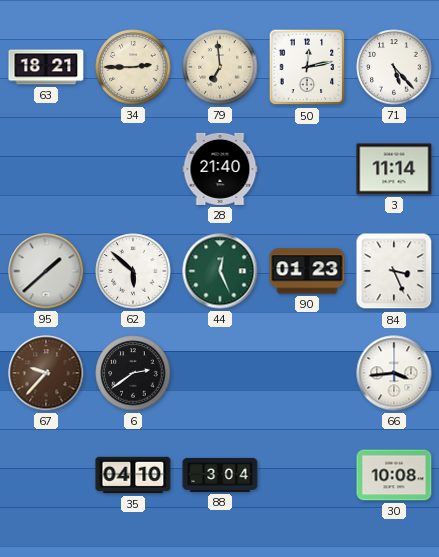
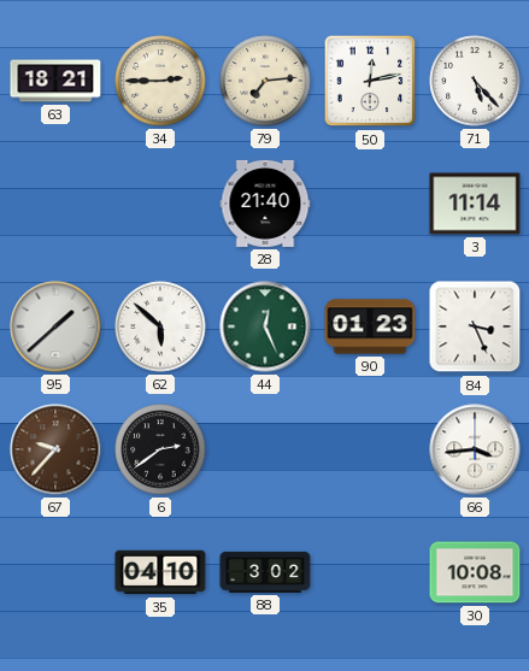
79: 6:59 -> 7:14 (265, 81)
88: 3:04 -> 3:02 (265, 572)
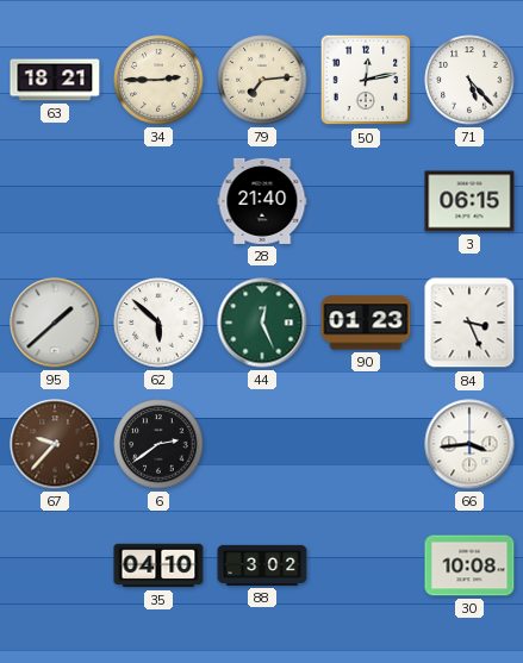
3: 11:14 -> 06:15 (469, 201)
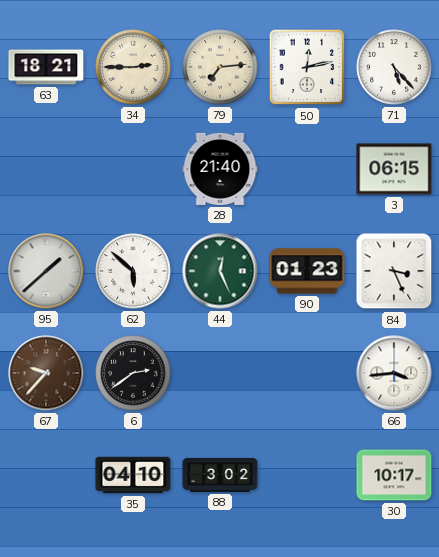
30: 10:08 -> 10:17 (394, 475)
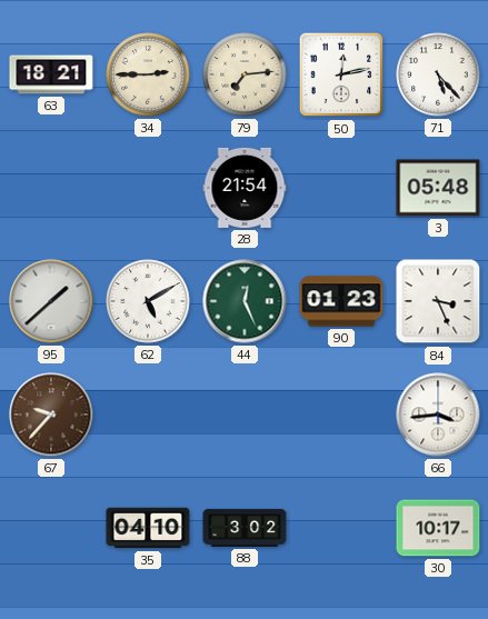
28: 21:40 -> 21:54 (245, 188)
3: 06:15 -> 05:48 (438, 188)
62: 5:52 -> 5:10 (148, 301)
6: 2:39 -> none (133, 373)
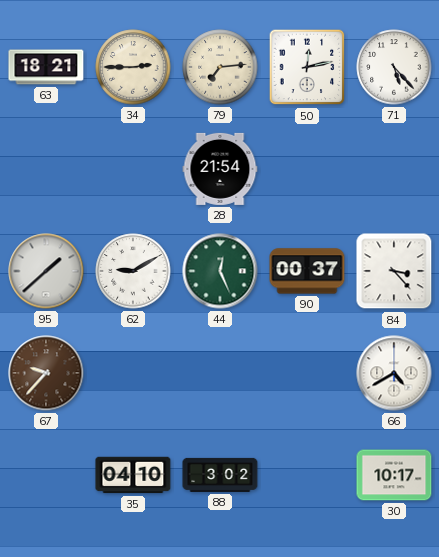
3: 05:48 -> none (438, 188)
62: 5:10 -> 9:10 (133, 271)
90: 01:23 -> 00:37 (307, 271)
84: 3:26 -> 3:23 (394, 271)
66: 3:44 -> 4:40 (394, 373)
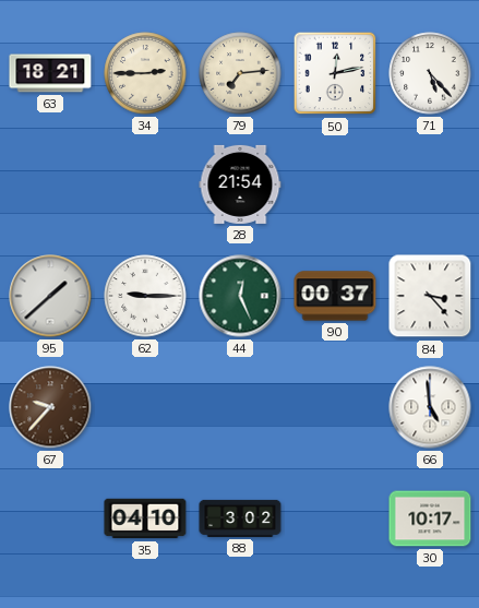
62: 9:10 -> 9:15 (145, 296)
66: 4:40 -> 4:59 (430, 407)
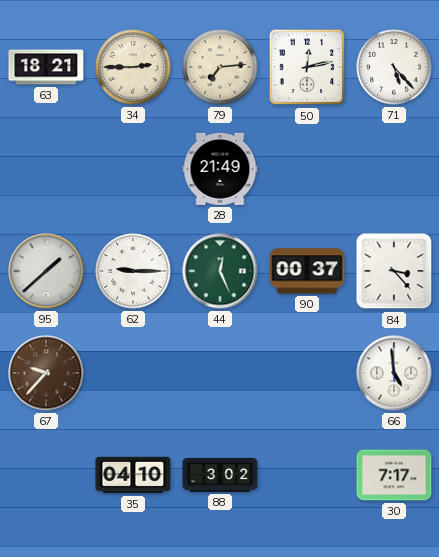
28: 21:54 -> 21:49 (220, 169)
30: 10:17 -> 7:17 (394, 475)
